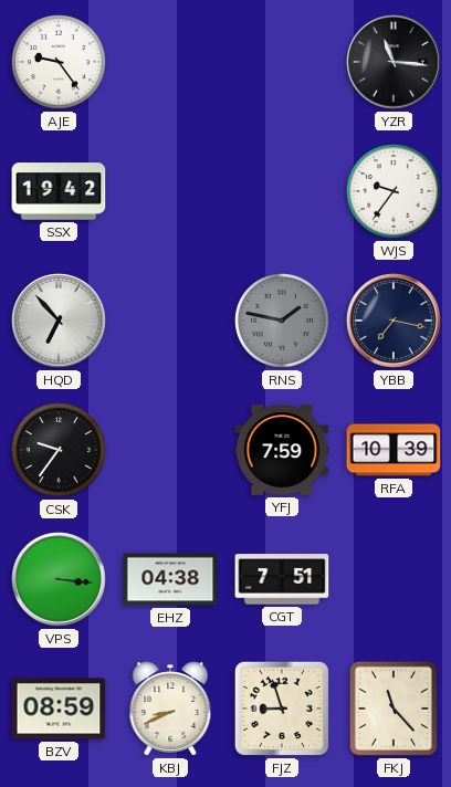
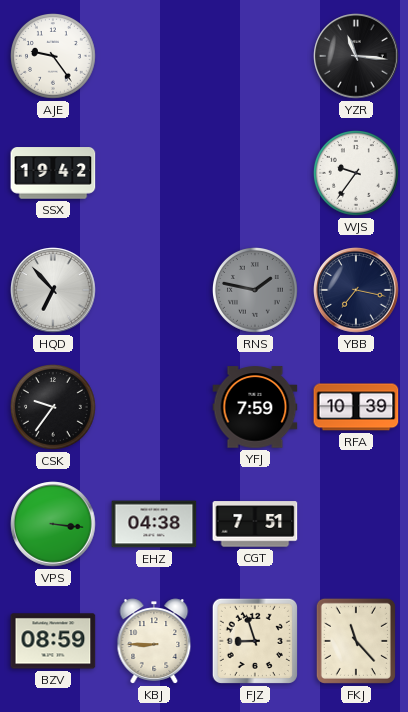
KBJ: 8:41 -> 8:45 (154, 641)
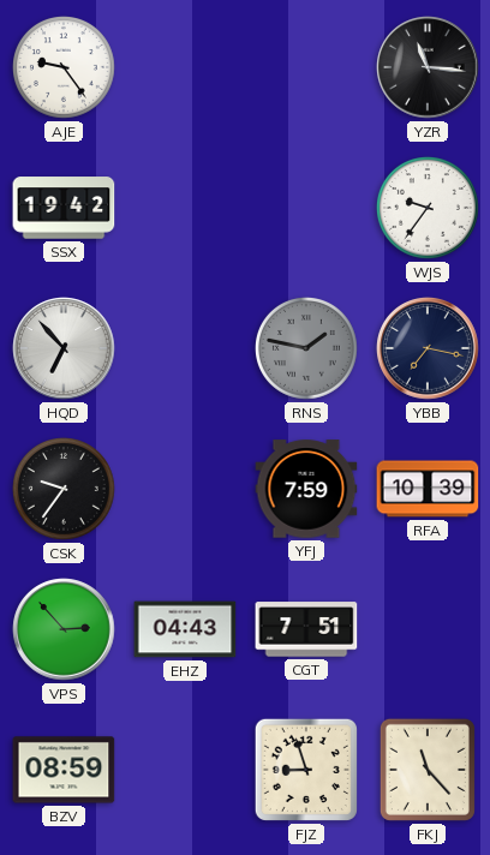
VPS: 3:16 -> 2:53 (64, 629)
EHZ: 04:38 -> 04:43 (185, 629)
KBJ: 8:45 -> none (154, 641)
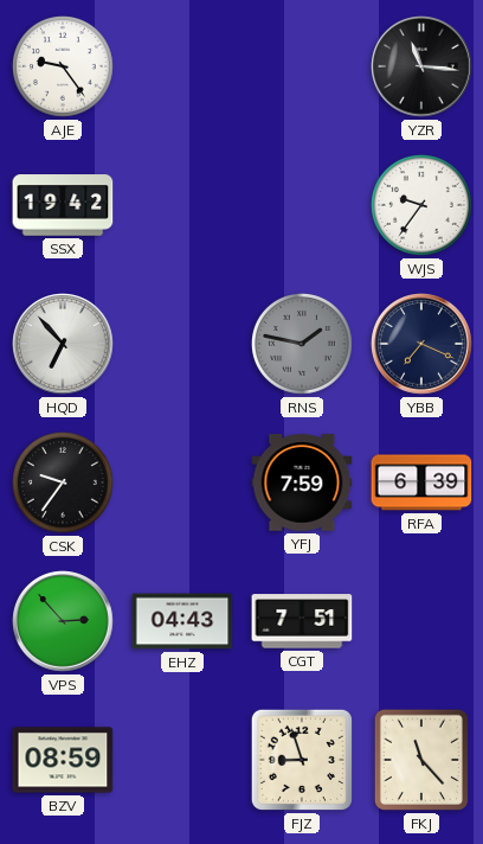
YBB: 7:17 -> 7:19 (421, 344)
RFA: 10:39 -> 6:39 (421, 482)
